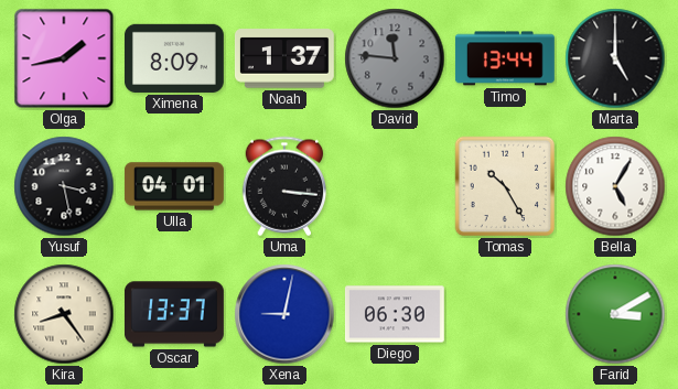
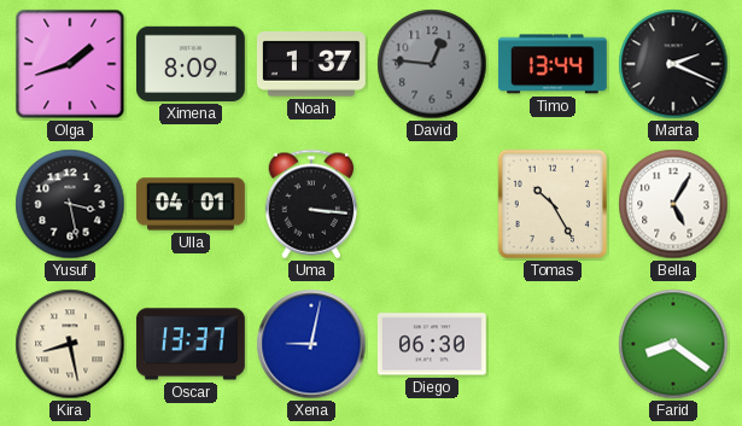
Olga: 1:43 -> 1:42 (70, 64)
David: 11:46 -> 12:46 (432, 64)
Marta: 5:00 -> 2:19 (673, 64)
Kira: 8:24 -> 8:28 (70, 344)
Farid: 3:10 -> 8:21 (673, 344)
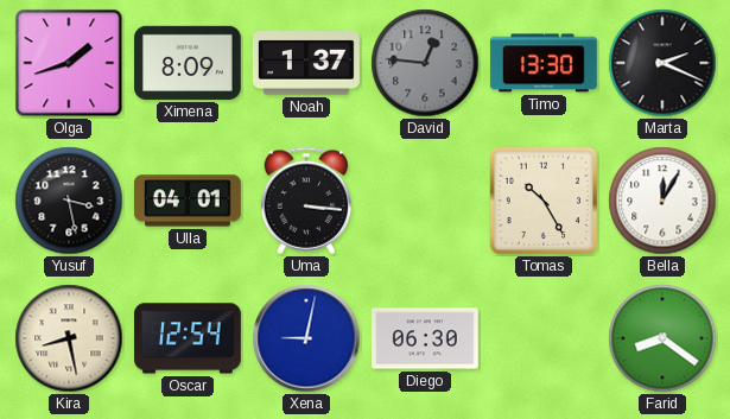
Timo: 13:44 -> 13:30 (544, 63)
Bella: 5:05 -> 12:05 (662, 201)
Oscar: 13:37 -> 12:54 (188, 338)
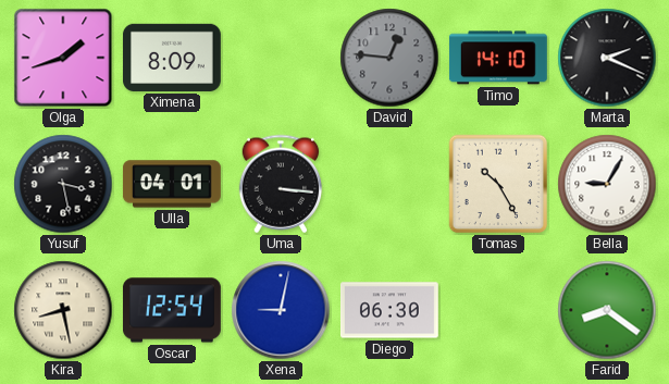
Noah: 1:37 -> none (306, 63)
Timo: 13:30 -> 14:10 (498, 58)
Bella: 12:05 -> 9:05 (607, 184)
